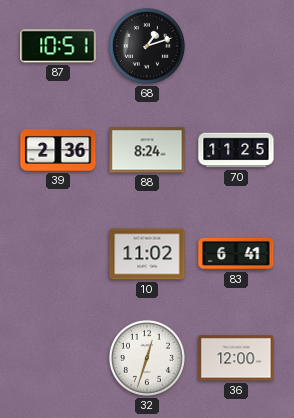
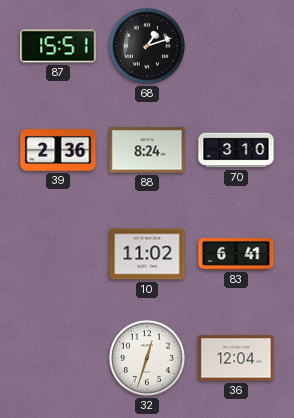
87: 10:51 -> 15:51 (58, 46)
70: 11:25 -> 3:10 (236, 150)
36: 12:00 -> 12:04 (236, 358)
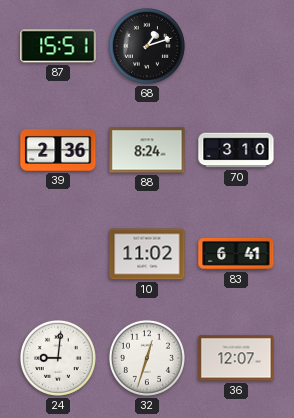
24: none -> 9:01 (58, 358)
36: 12:04 -> 12:07 (236, 358)
